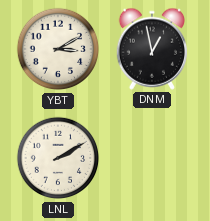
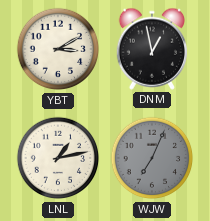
LNL: 2:10 -> 1:13 (58, 158)
WJW: none -> 7:04 (152, 158)
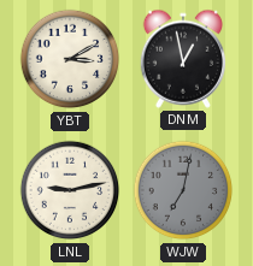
LNL: 1:13 -> 9:13 (70, 190)
WJW: 7:04 -> 7:02 (183, 190)
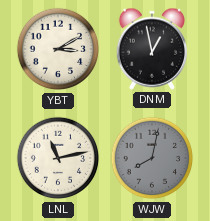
LNL: 9:13 -> 11:13 (58, 158)
WJW: 7:02 -> 8:02 (152, 158)
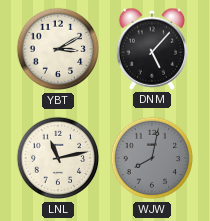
DNM: 12:58 -> 5:07 (151, 49)
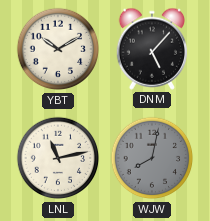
YBT: 3:10 -> 10:10 (58, 49)
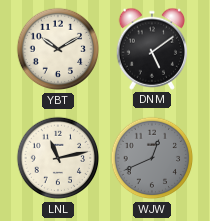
DNM: 5:07 -> 5:09 (151, 49)
WJW: 8:02 -> 12:41 (152, 158)
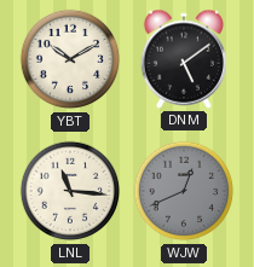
LNL: 11:13 -> 11:16 (70, 191)
